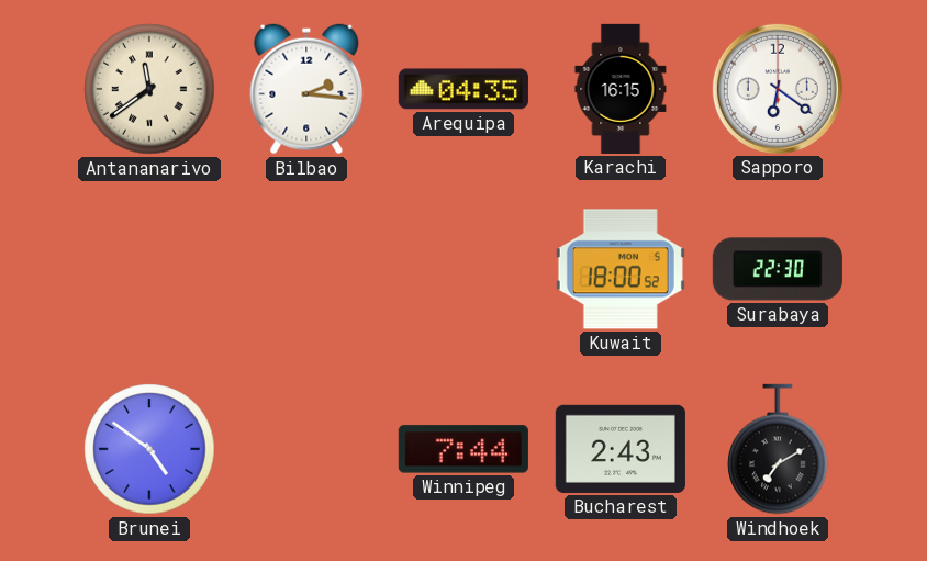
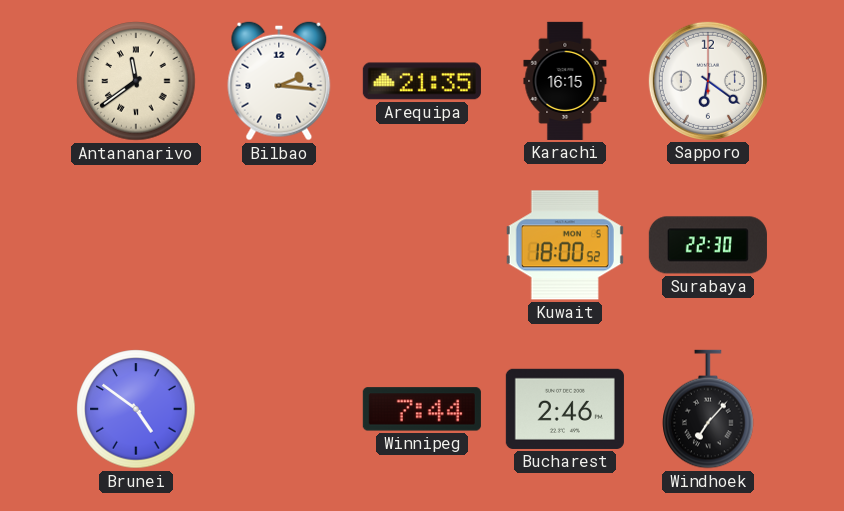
Arequipa: 04:35 -> 21:35 (422, 81)
Bucharest: 2:43 -> 2:46 (565, 409)
Windhoek: 7:10 -> 7:07 (708, 409)
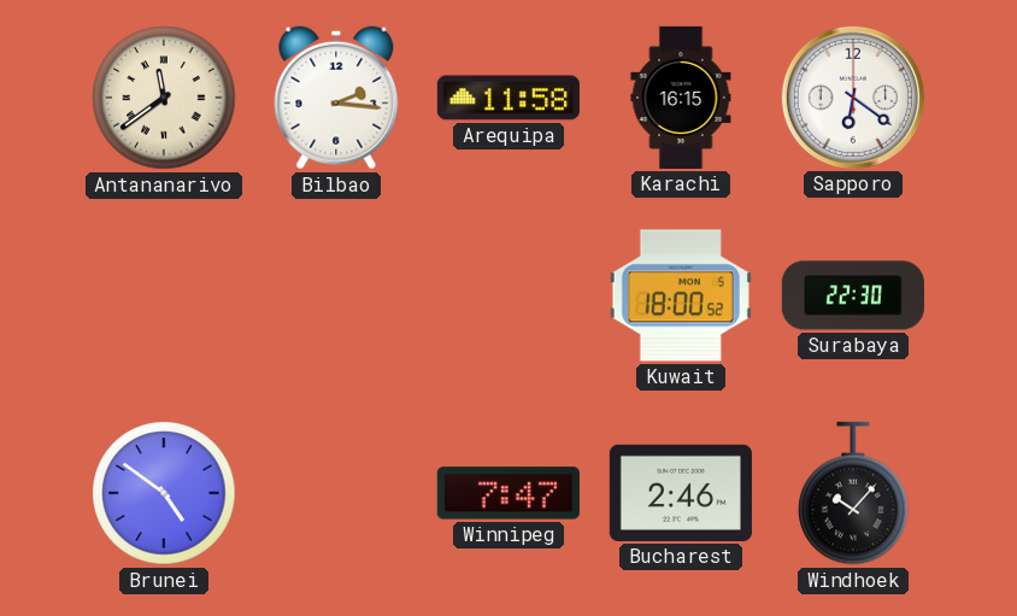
Arequipa: 21:35 -> 11:58 (508, 98)
Winnipeg: 7:44 -> 7:47 (508, 493)
Windhoek: 7:07 -> 10:07 (853, 493)
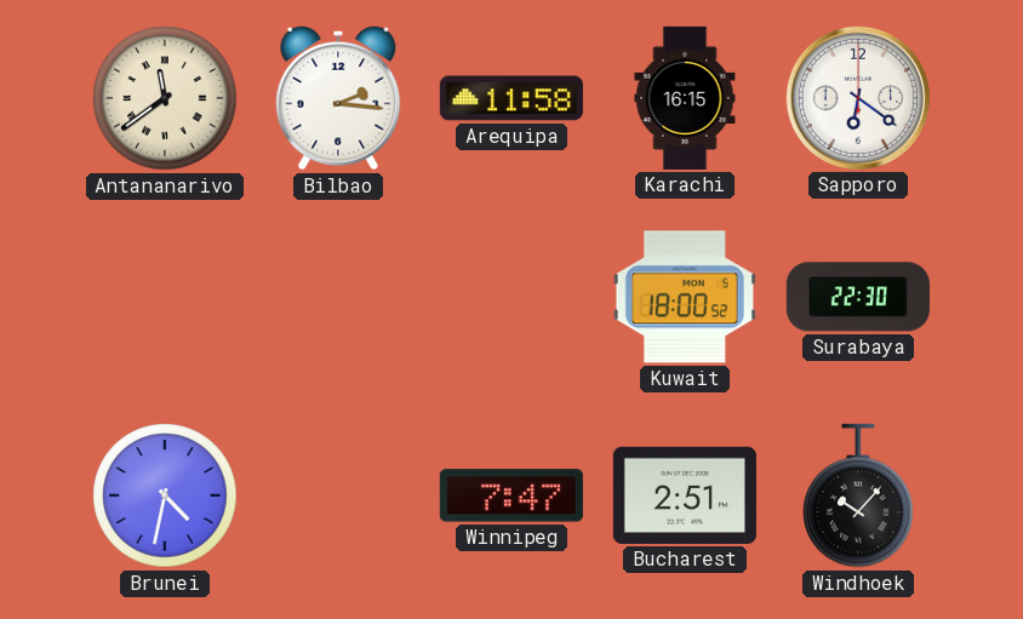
Brunei: 4:51 -> 4:32 (165, 495)
Bucharest: 2:46 -> 2:51 (685, 495)
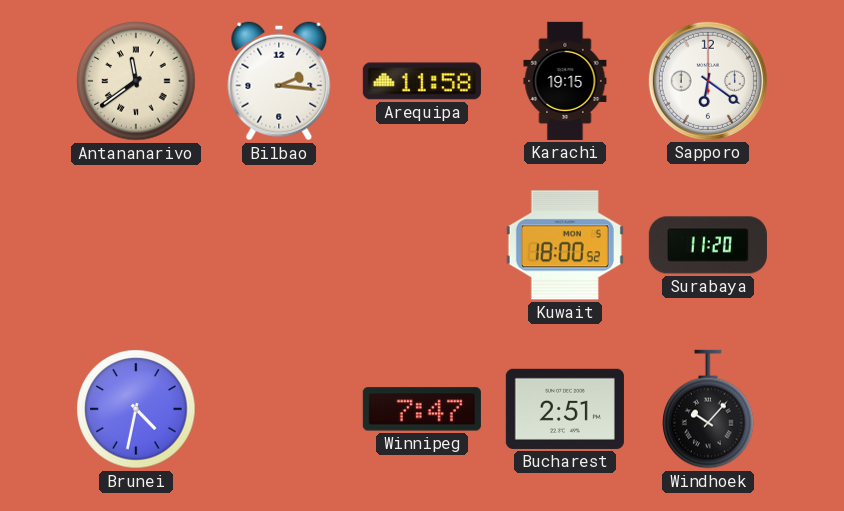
Karachi: 16:15 -> 19:15 (565, 81)
Surabaya: 22:30 -> 11:20 (708, 245)
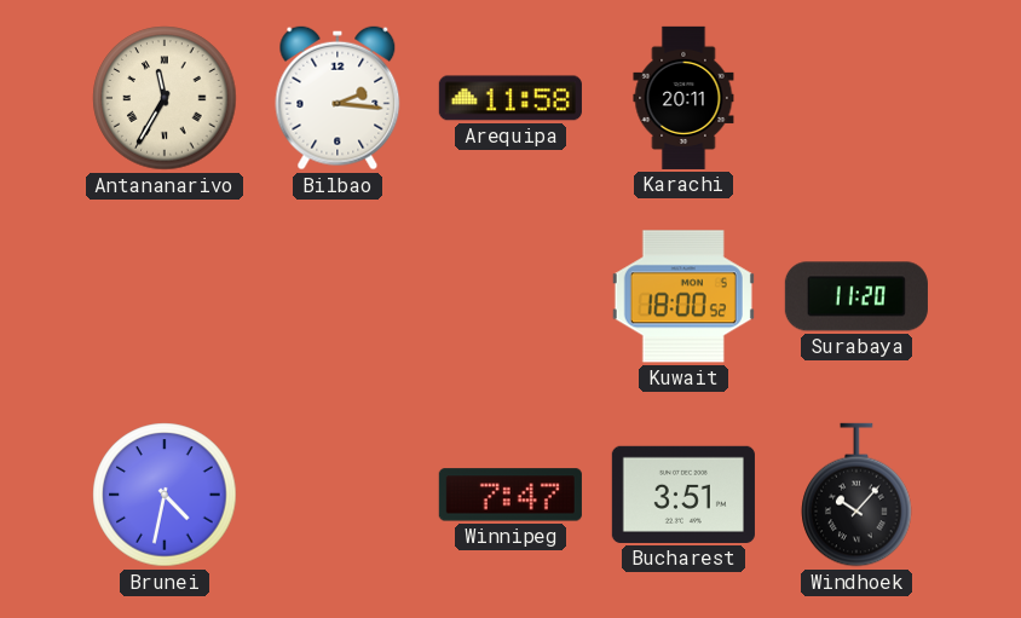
Antananarivo: 11:39 -> 11:35 (165, 98)
Karachi: 19:15 -> 20:11 (683, 98)
Sapporo: 6:21 -> none (708, 81)
Bucharest: 2:51 -> 3:51 (683, 495)
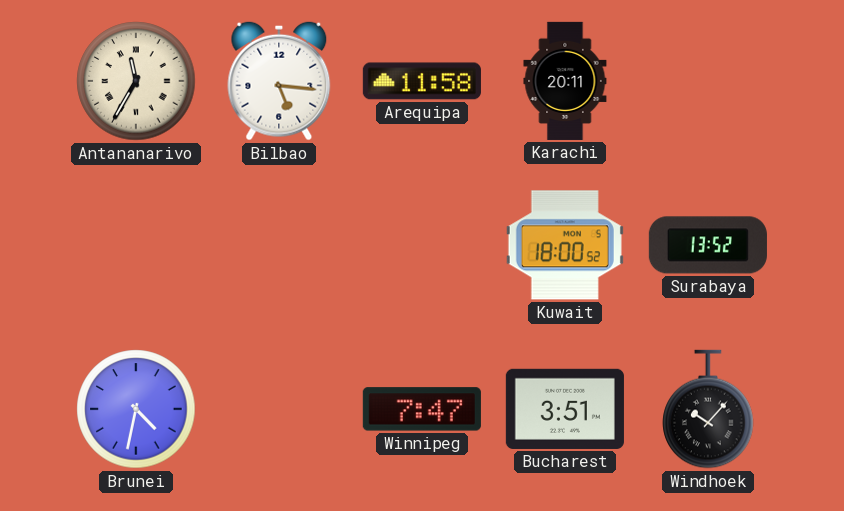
Bilbao: 2:16 -> 5:16 (279, 81)
Surabaya: 11:20 -> 13:52 (708, 245)
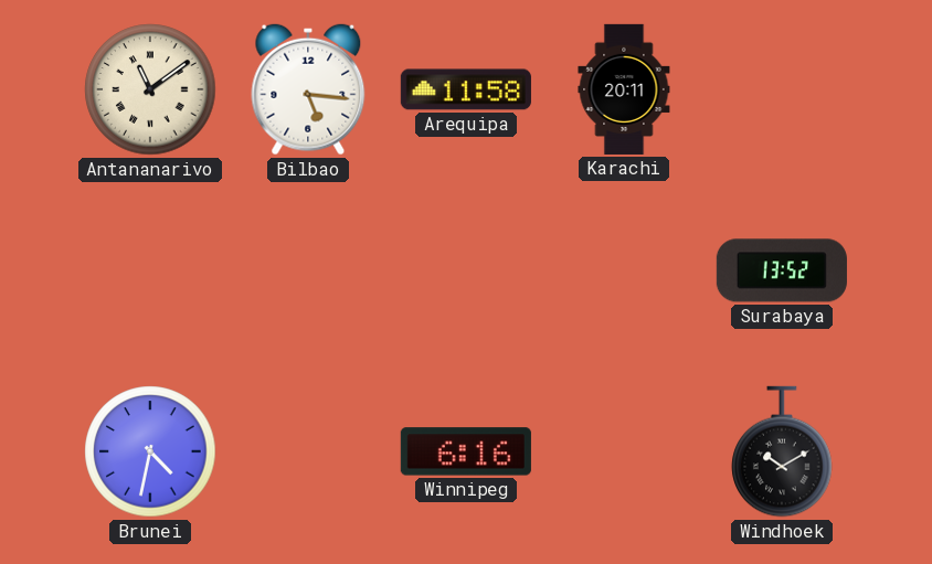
Antananarivo: 11:35 -> 11:09 (150, 89)
Kuwait: 18:00 -> none (565, 245)
Winnipeg: 7:47 -> 6:16 (466, 451)
Bucharest: 3:51 -> none (565, 409)
Windhoek: 10:07 -> 10:10 (782, 451)
